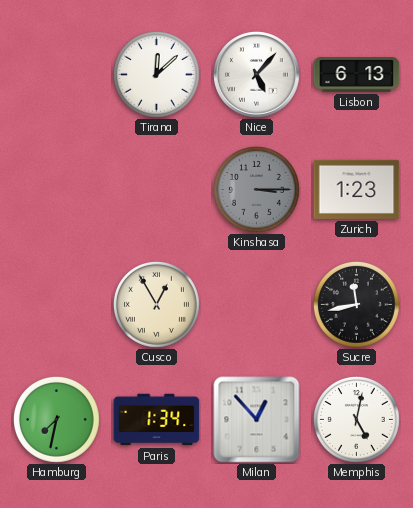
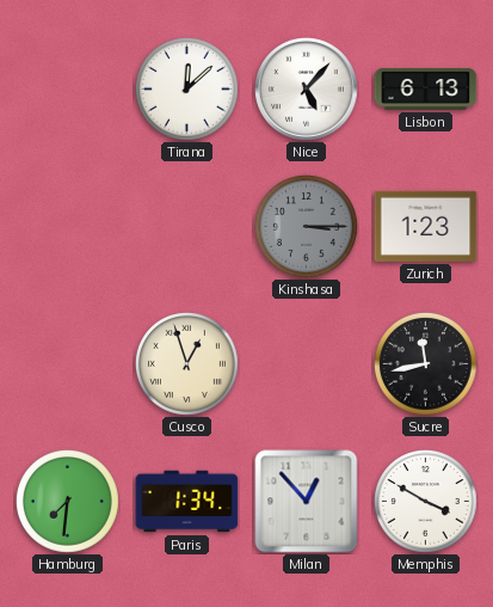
Cusco: 12:55 -> 12:57 (186, 363)
Hamburg: 7:32 -> 7:31 (67, 501)
Memphis: 5:02 -> 3:50 (425, 501)
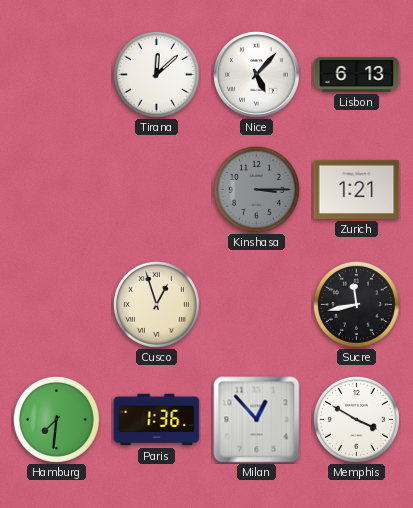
Zurich: 1:23 -> 1:21 (357, 189)
Paris: 1:34 -> 1:36 (157, 420)
